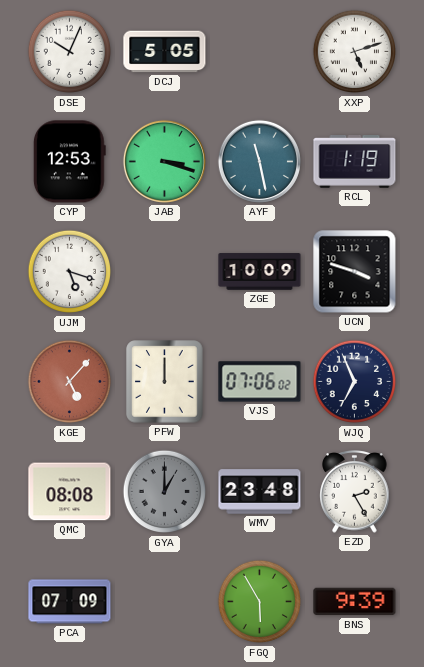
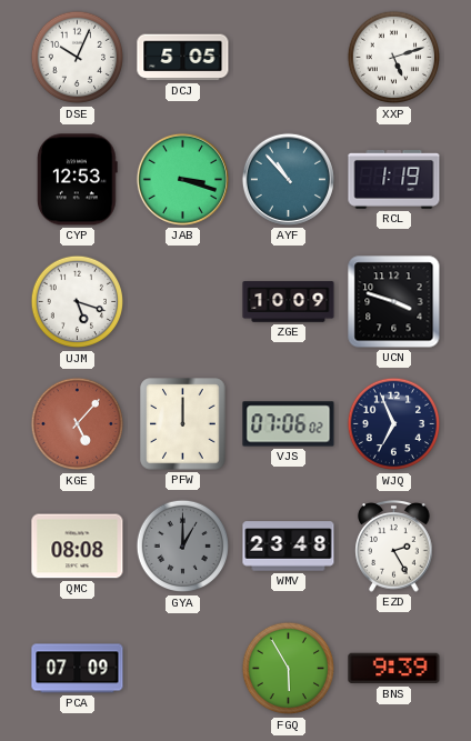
AYF: 11:28 -> 10:53 (288, 179)
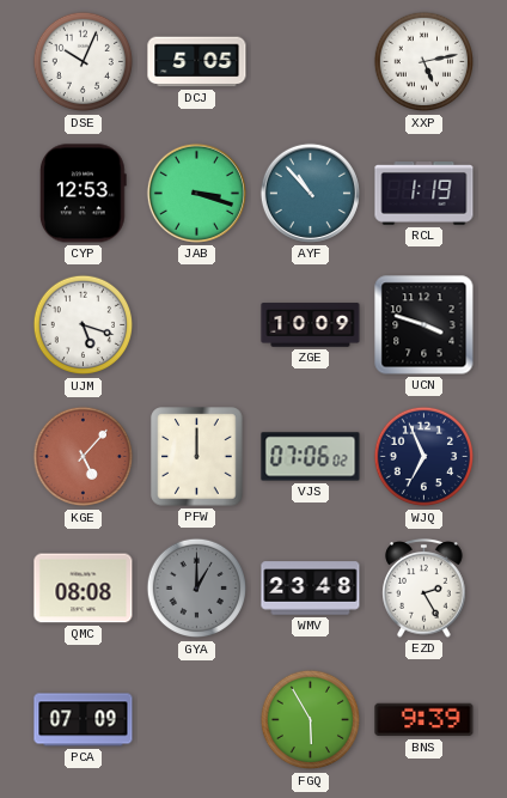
XXP: 5:12 -> 5:13 (424, 62)
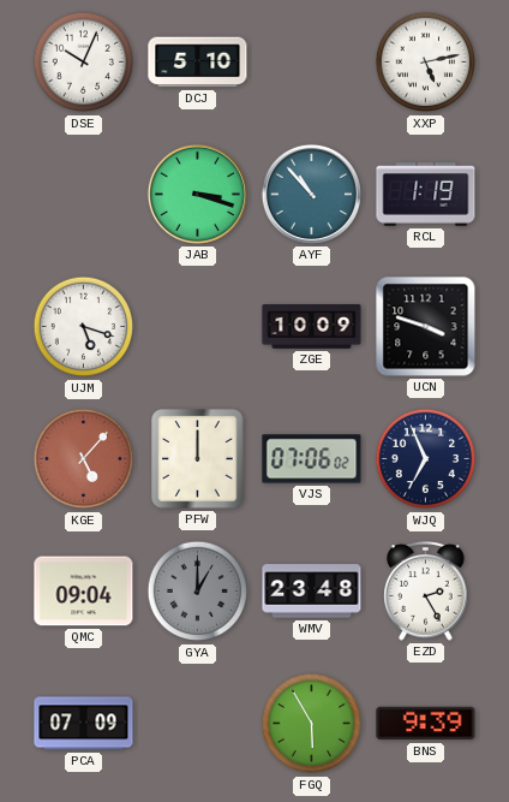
DCJ: 5:05 -> 5:10 (198, 63)
CYP: 12:53 -> none (83, 194)
QMC: 08:08 -> 09:04 (84, 592)
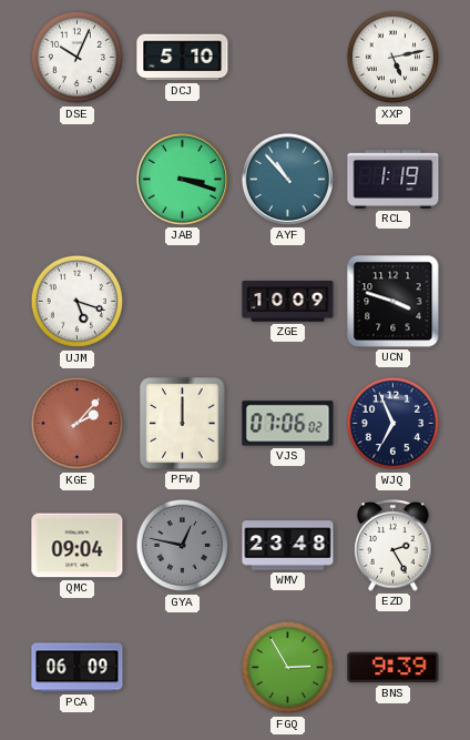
KGE: 5:07 -> 2:07 (78, 424)
GYA: 1:00 -> 12:47 (183, 546)
PCA: 07:09 -> 06:09 (78, 668)
FGQ: 5:55 -> 2:55 (288, 668)
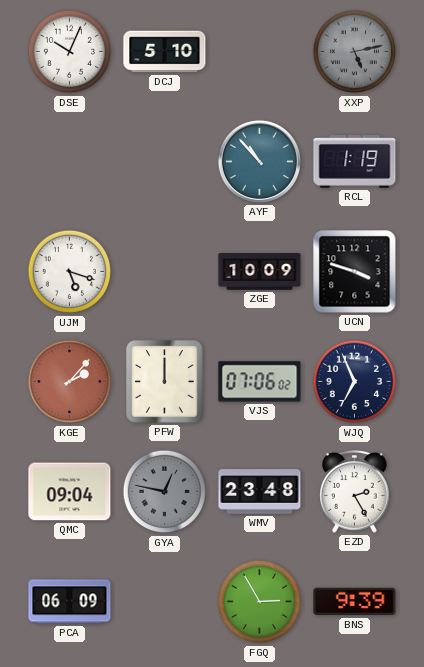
XXP dial: white -> grey (355, 52)
JAB: 3:18 -> none (182, 179)
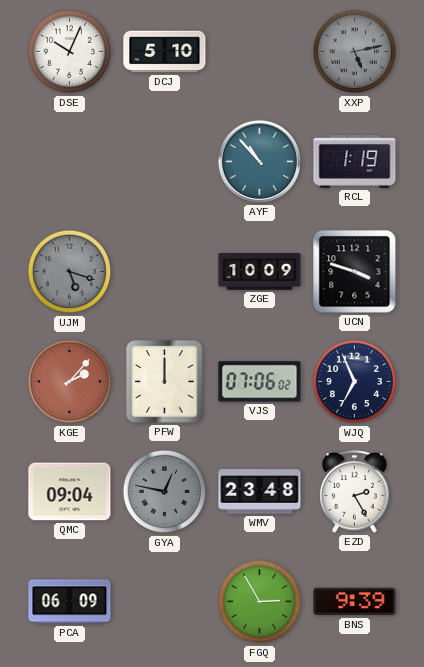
UJM dial: white -> grey (70, 272)
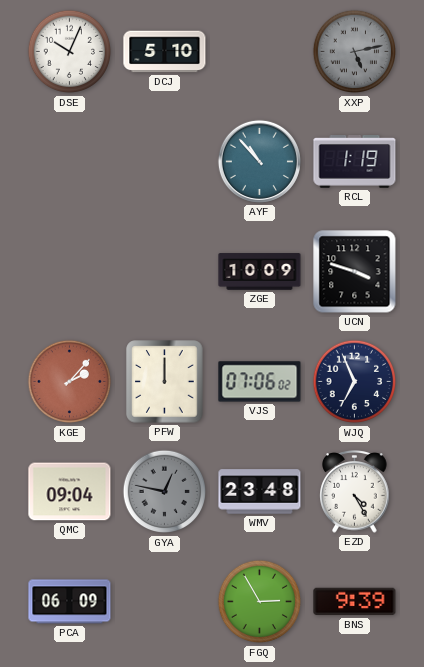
UJM: 5:18 -> none (70, 272)
EZD: 2:25 -> 4:25 (355, 492)
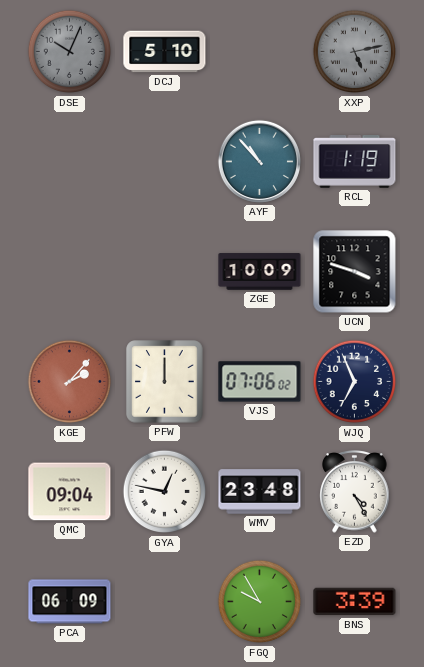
DSE dial: white -> grey (70, 52)
GYA dial: grey -> white (165, 492)
FGQ: 2:55 -> 9:55 (260, 602)
BNS: 9:39 -> 3:39 (355, 602)
